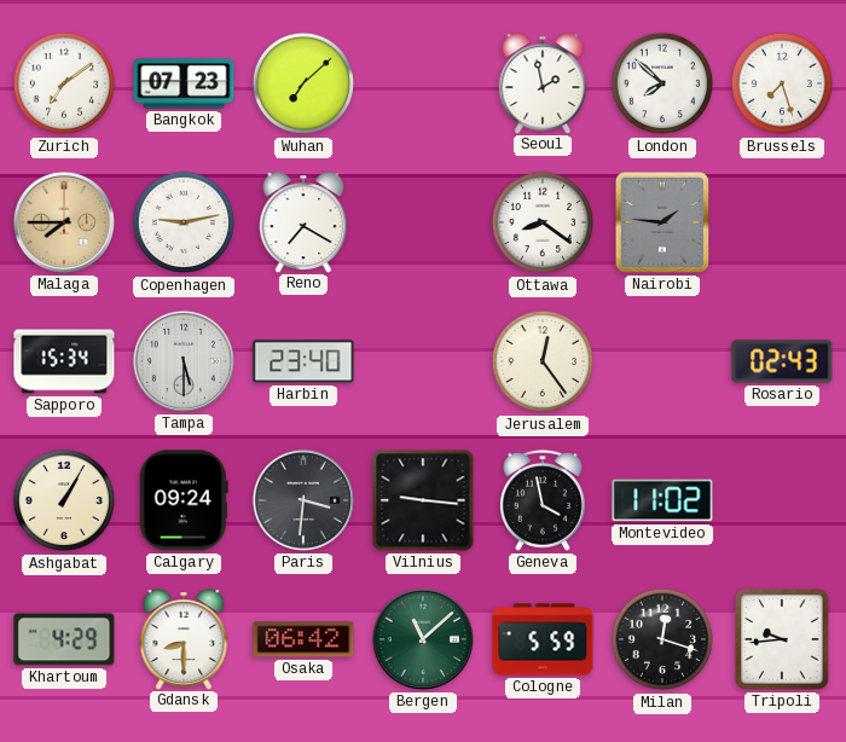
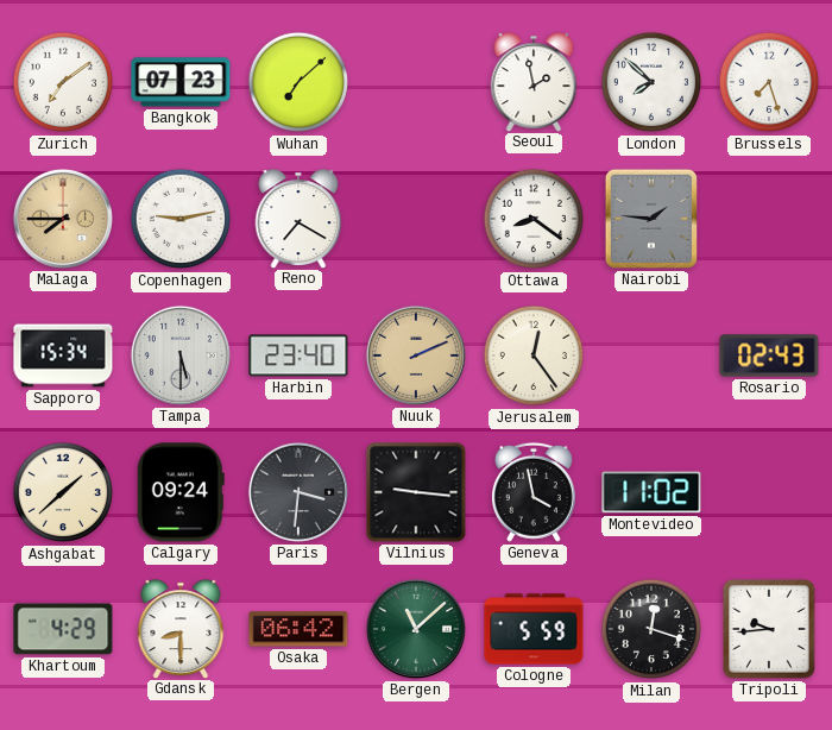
Nuuk: none -> 2:11 (416, 355)
Ashgabat: 1:05 -> 1:38 (63, 492)
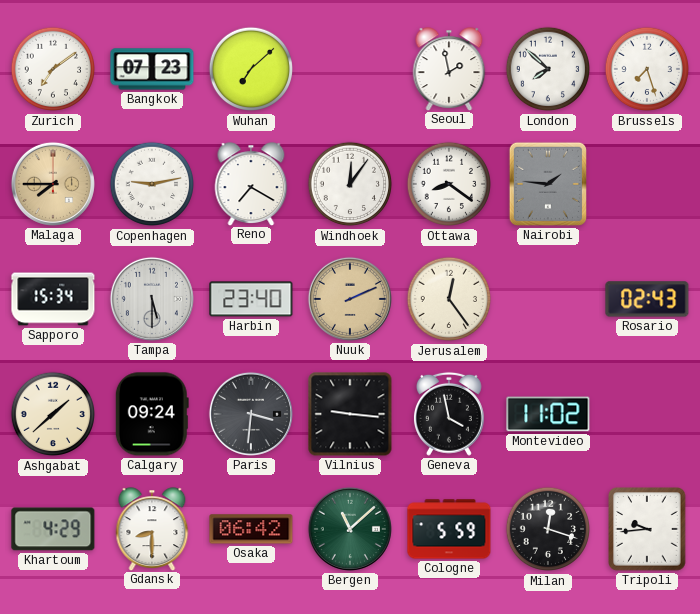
Windhoek: none -> 12:06 (350, 184)
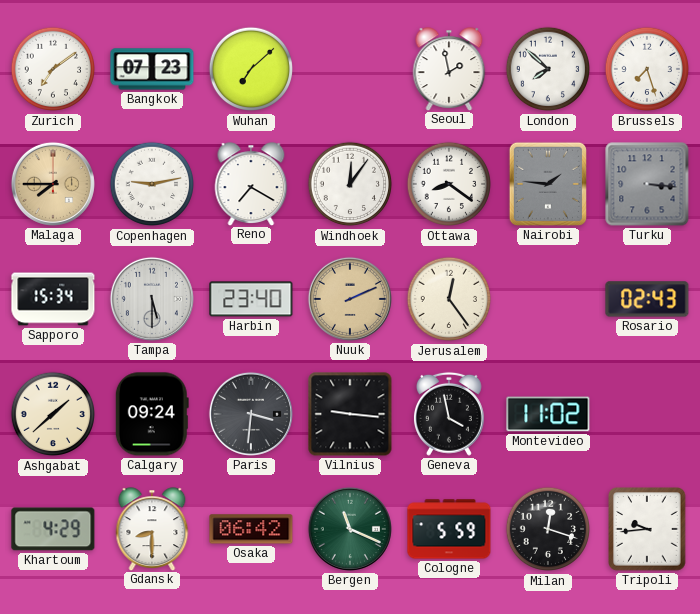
Turku: none -> 3:16 (647, 184)
Bergen: 11:08 -> 11:19 (350, 529)
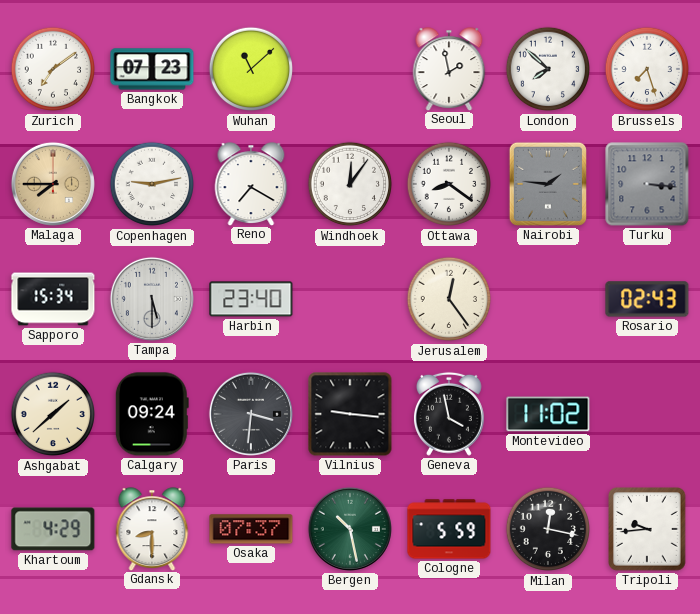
Wuhan: 7:08 -> 11:08 (251, 69)
Nuuk: 2:11 -> none (350, 299)
Osaka: 06:42 -> 07:37 (251, 529)
Bergen: 11:19 -> 10:28 (350, 529)
Milan: 12:18 -> 12:17 (548, 529)
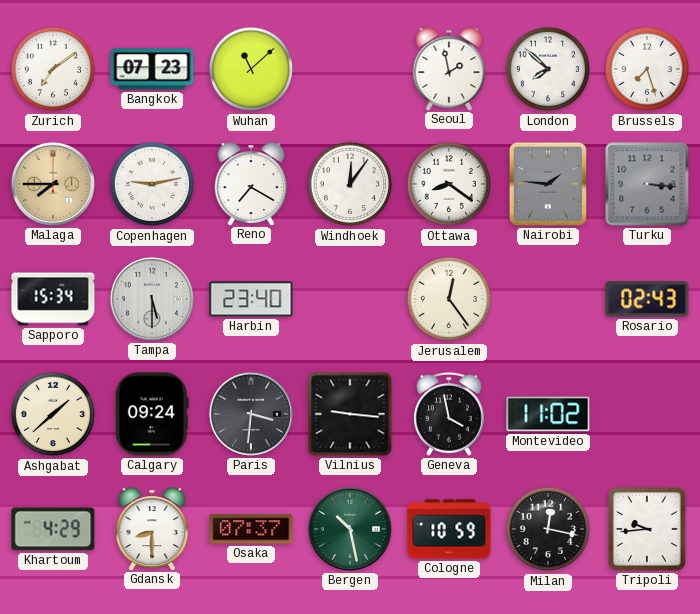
Cologne: 5:59 -> 10:59 (449, 529)
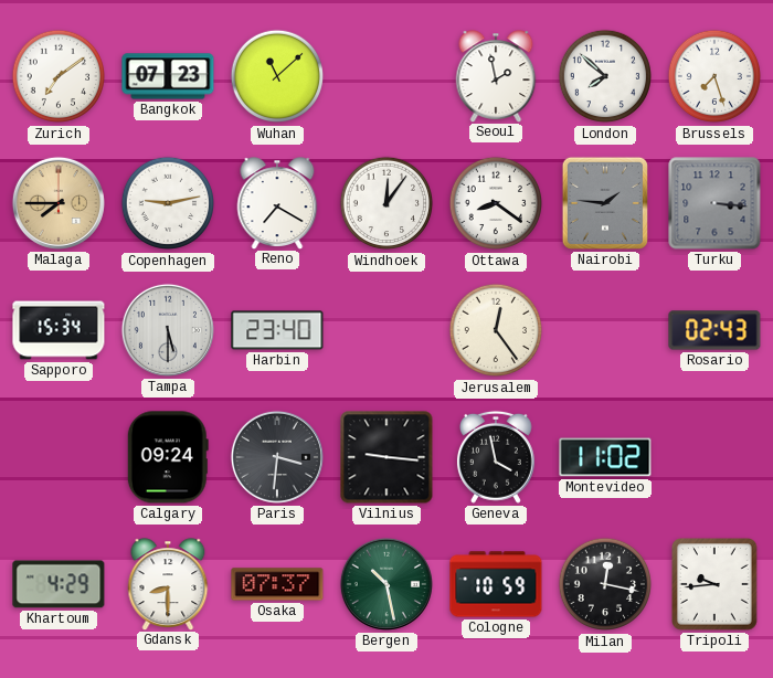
Ashgabat: 1:38 -> none (53, 414)
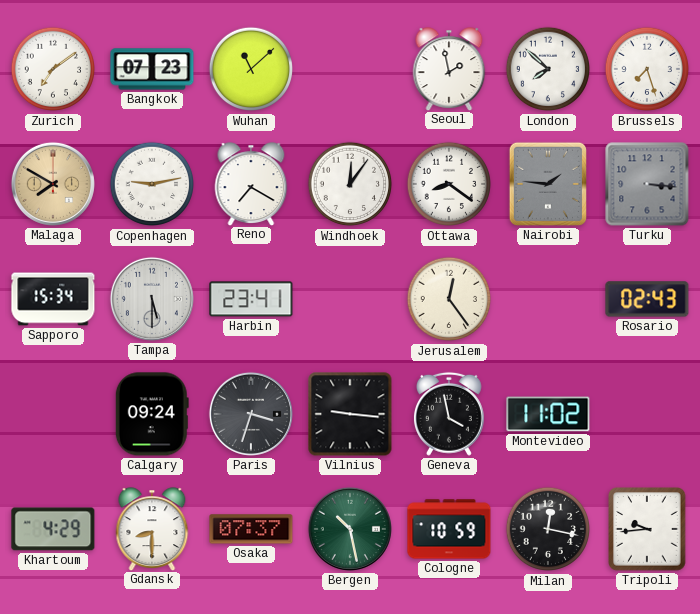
Malaga: 7:45 -> 7:50 (53, 184)
Harbin: 23:40 -> 23:41 (251, 299)
Paris: 3:31 -> 3:33 (251, 414)
